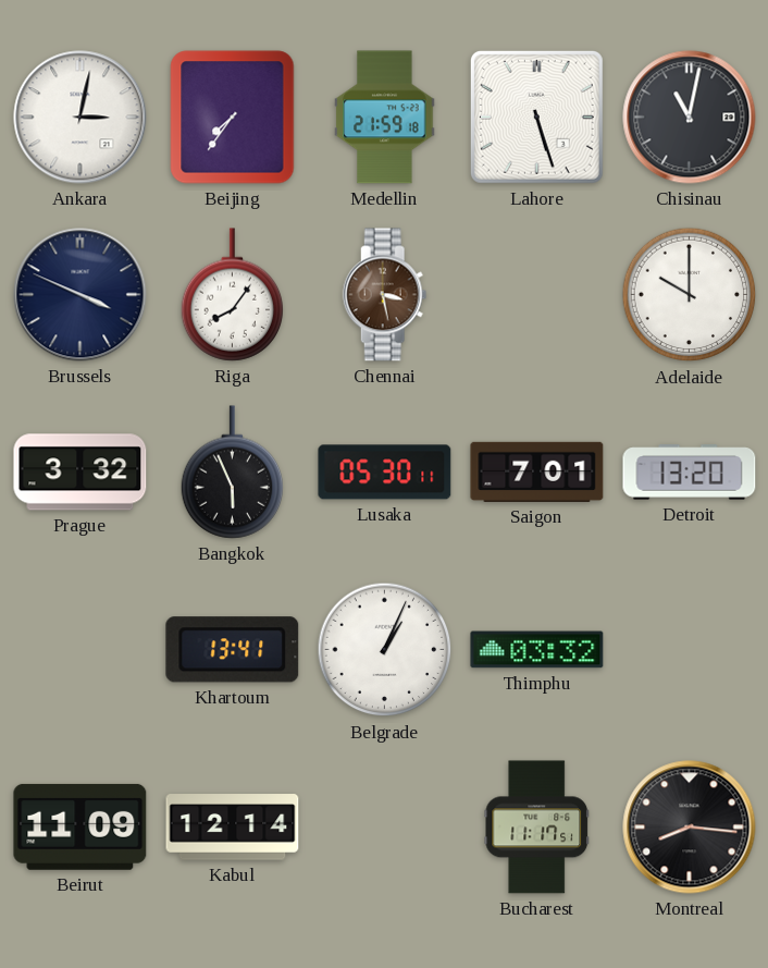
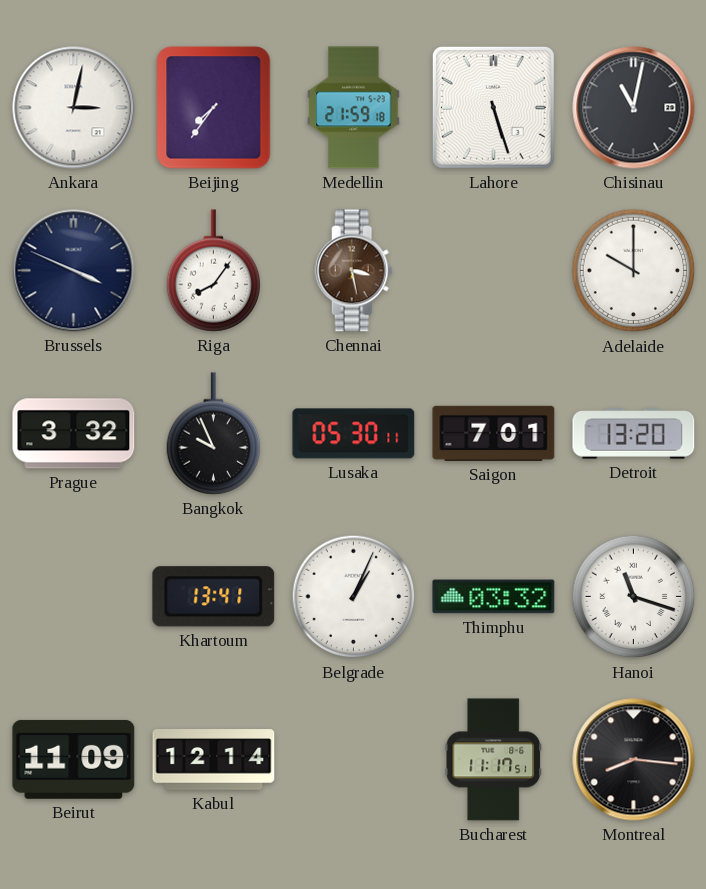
Bangkok: 5:56 -> 9:56 (214, 434)
Hanoi: none -> 11:18 (634, 597)
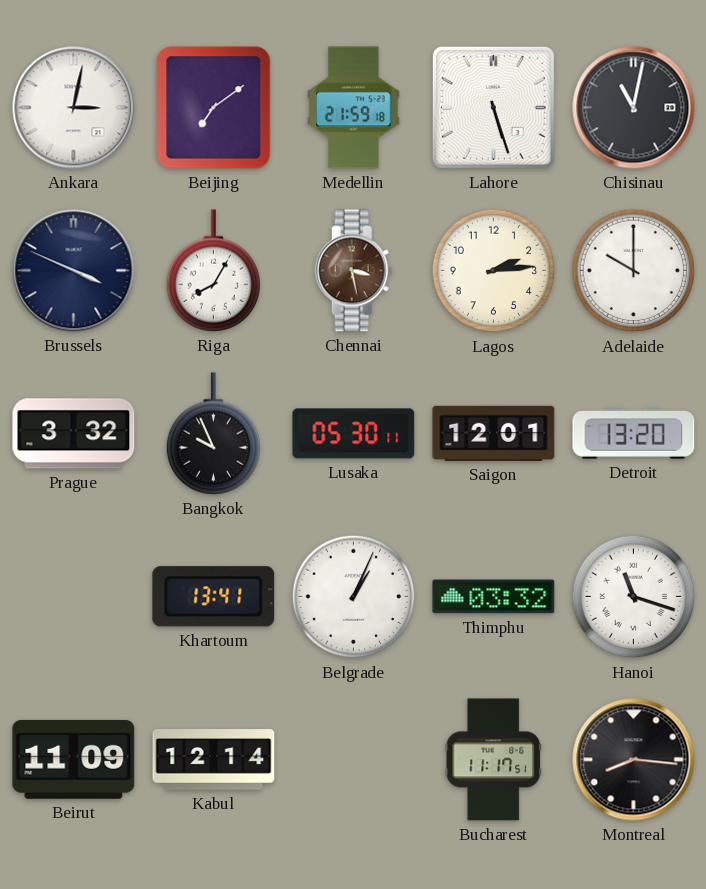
Beijing: 7:36 -> 7:09 (214, 108)
Riga: 8:06 -> 8:05 (214, 271)
Lagos: none -> 2:14 (494, 271)
Saigon: 7:01 -> 12:01 (494, 433)
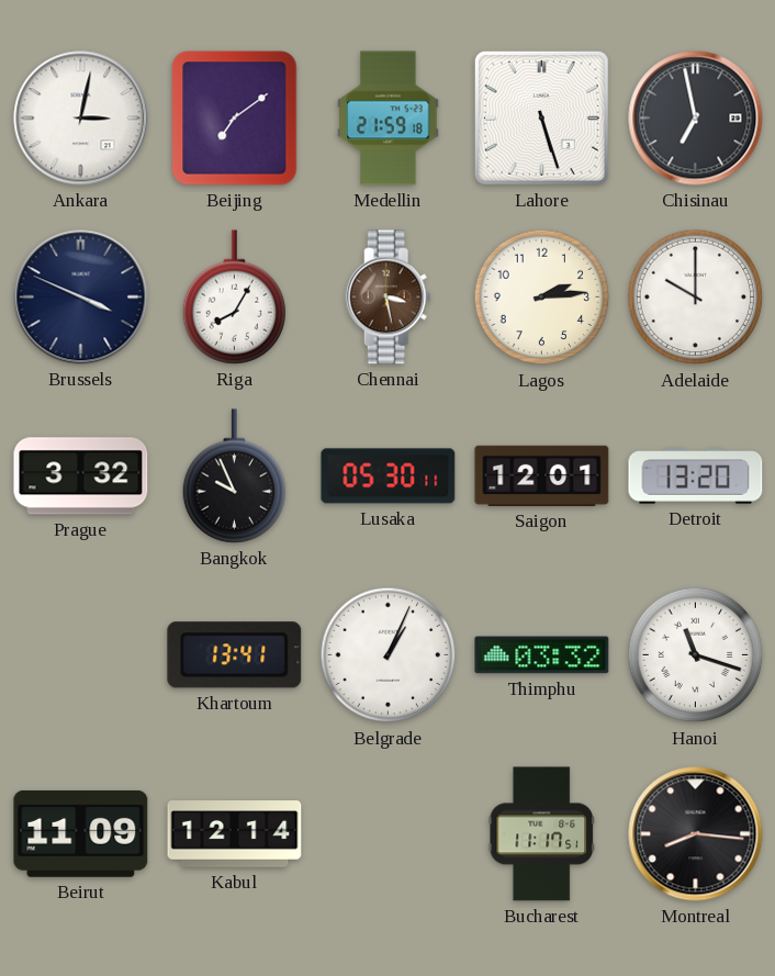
Chisinau: 11:02 -> 6:58 (696, 119)
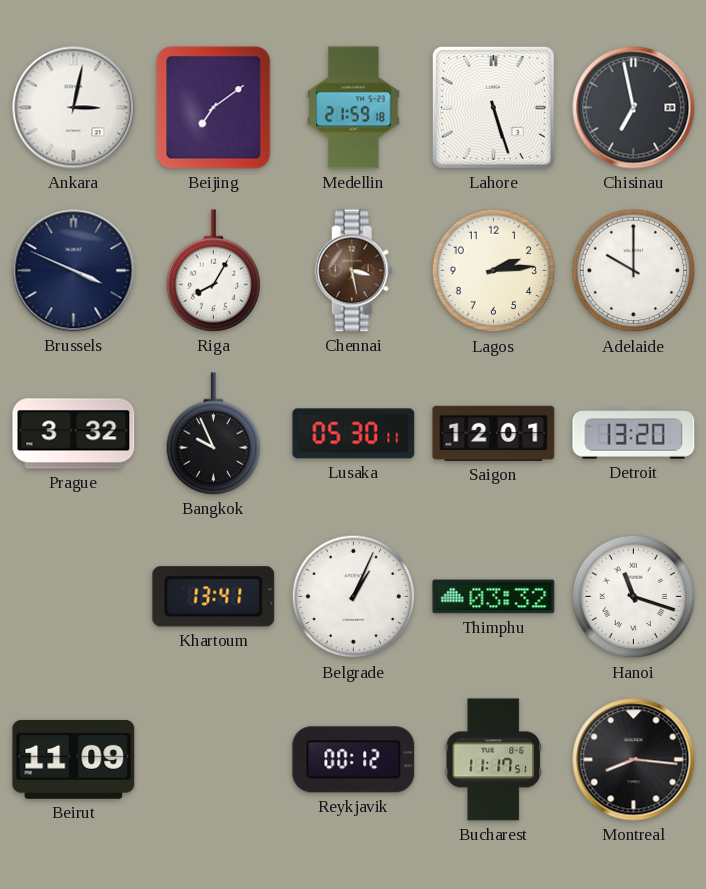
Kabul: 12:14 -> none (235, 834)
Reykjavik: none -> 00:12 (354, 760)
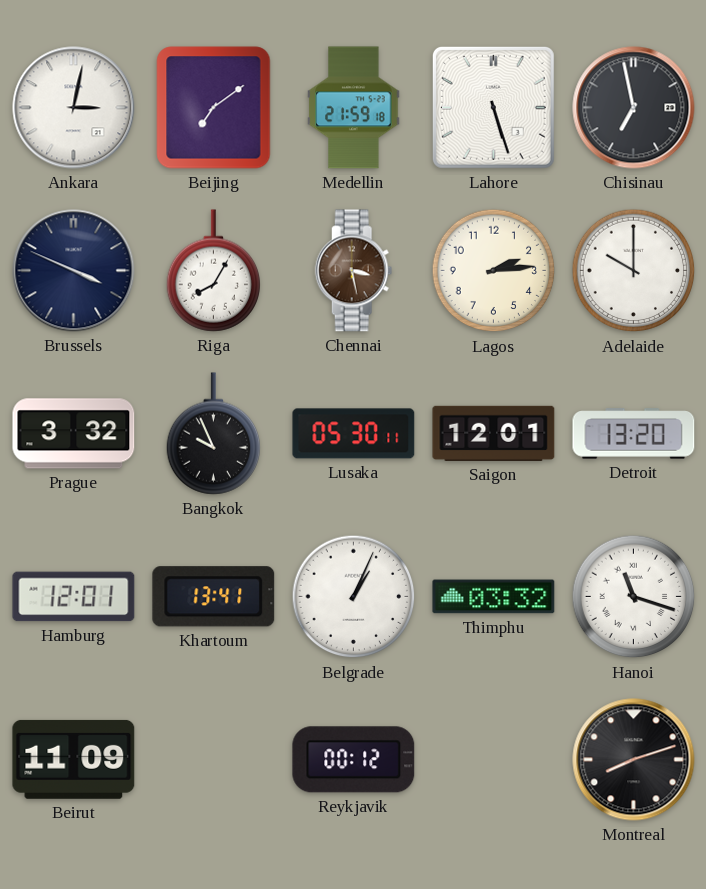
Hamburg: none -> 12:01 (74, 597)
Bucharest: 11:17 -> none (494, 760)
Montreal: 8:16 -> 8:12 (634, 760)
